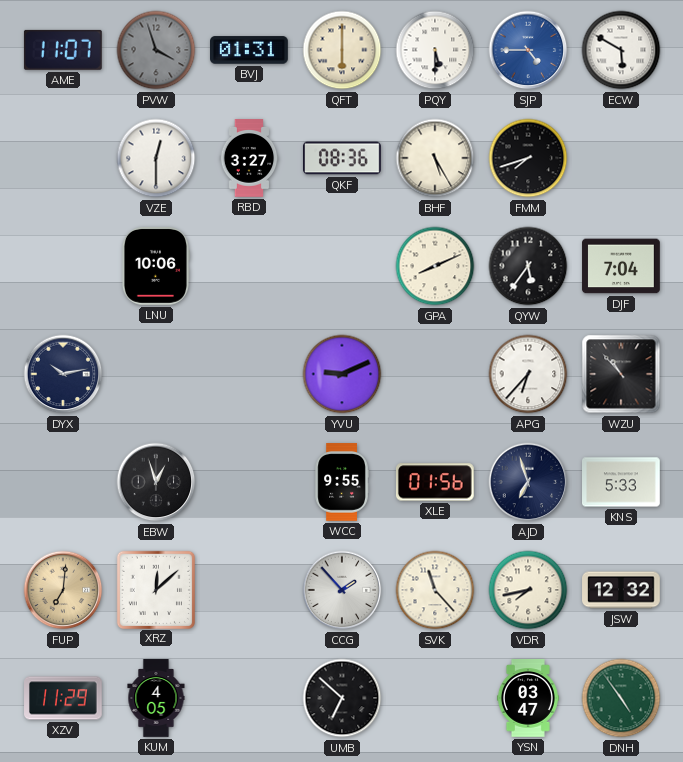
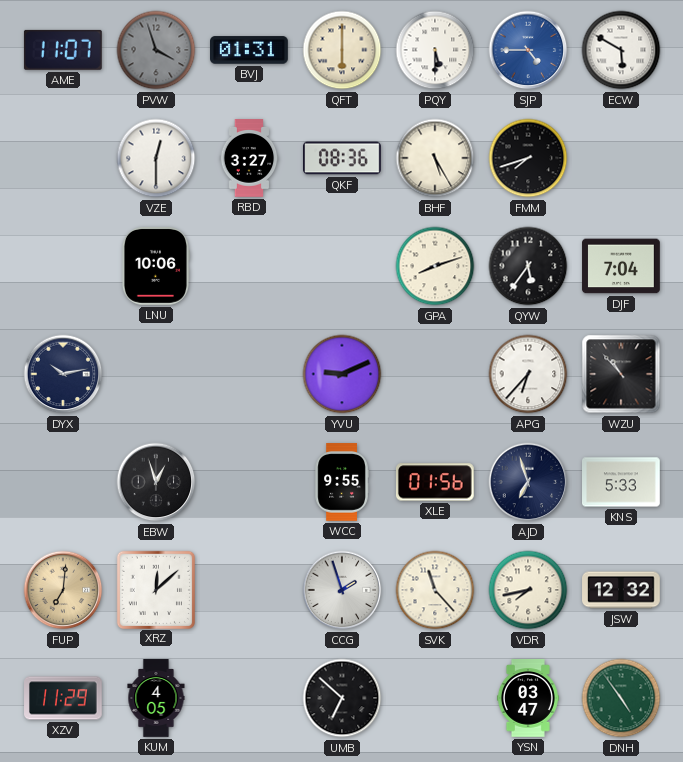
GPA: 8:11 -> 8:12 (435, 266)
CCG: 1:53 -> 1:57 (342, 590)
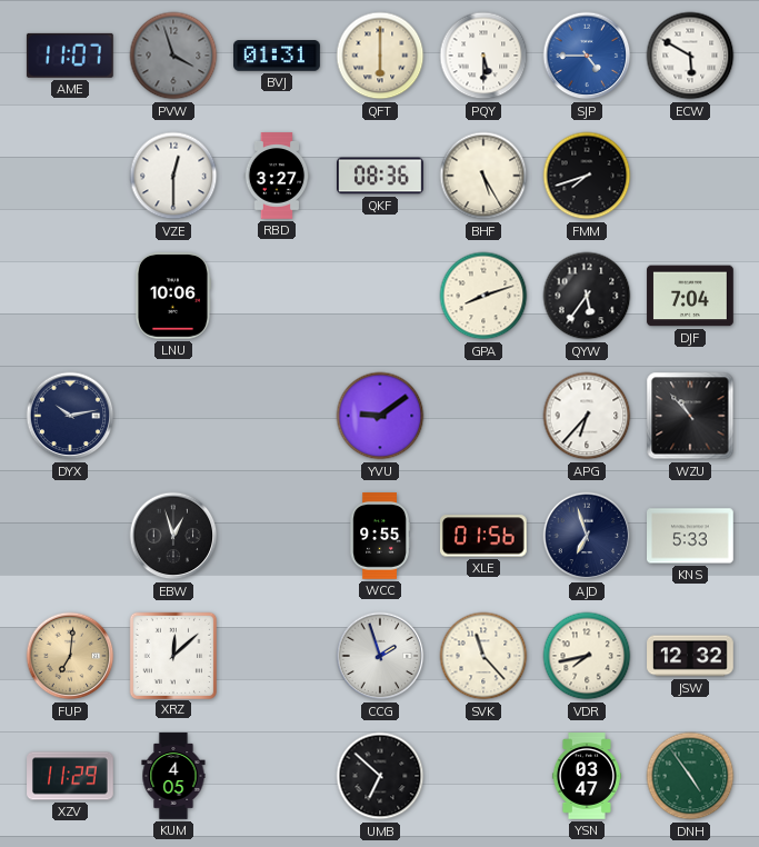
YVU: 9:11 -> 9:09 (380, 416)
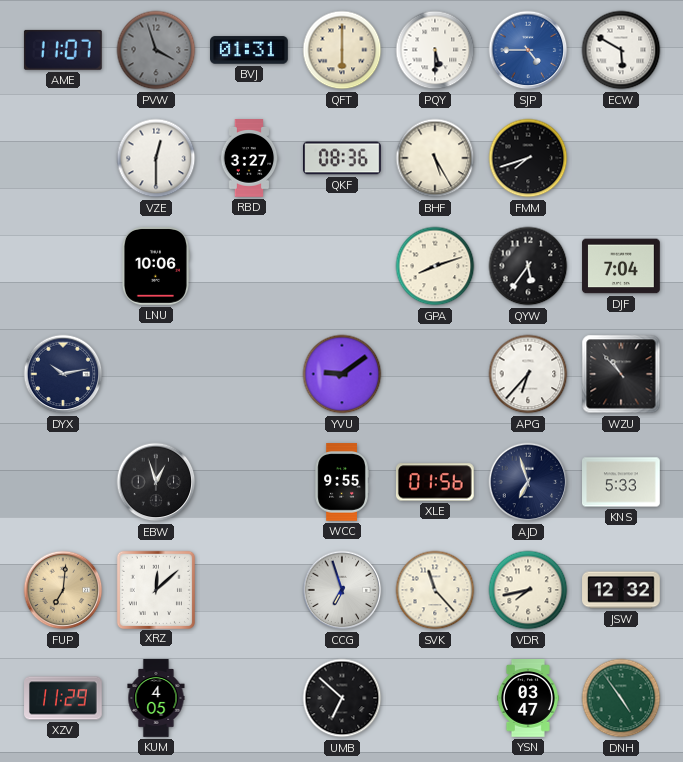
CCG: 1:57 -> 6:57 (342, 590)
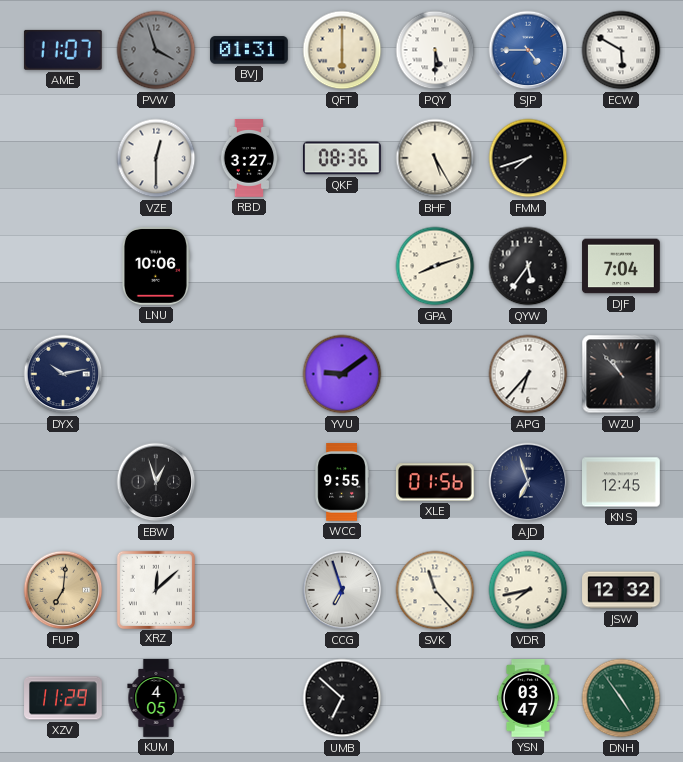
KNS: 5:33 -> 12:45 (622, 482)
